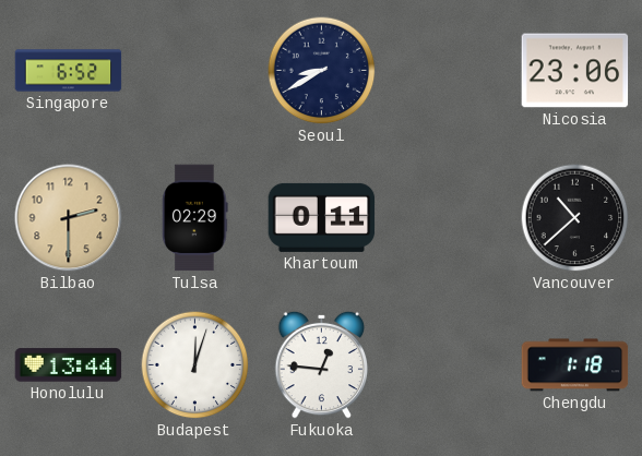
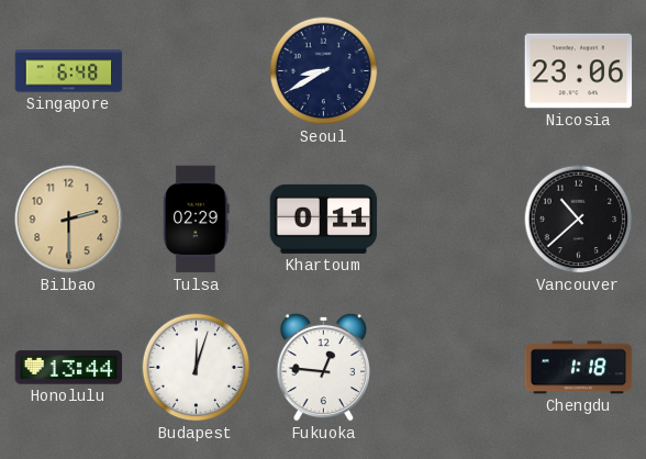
Singapore: 6:52 -> 6:48 (69, 71)
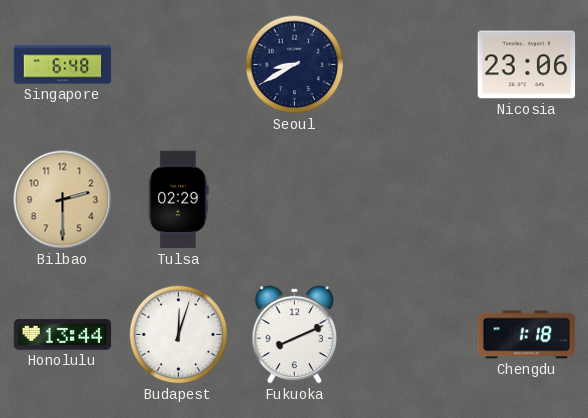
Khartoum: 0:11 -> none (324, 219)
Vancouver: 10:38 -> none (579, 220)
Fukuoka: 12:46 -> 8:11 (295, 334)
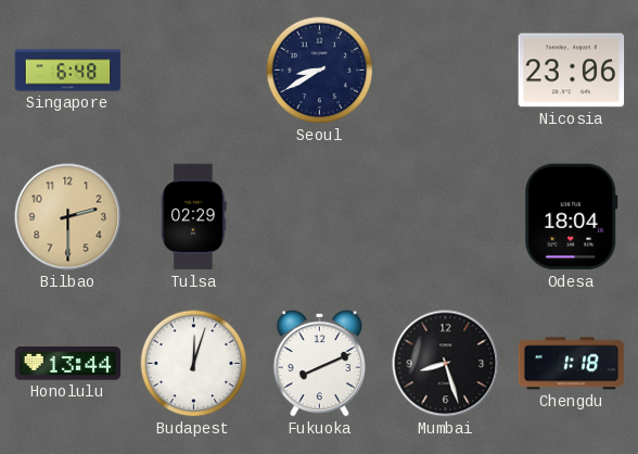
Odesa: none -> 18:04 (572, 217)
Mumbai: none -> 8:27 (446, 364)
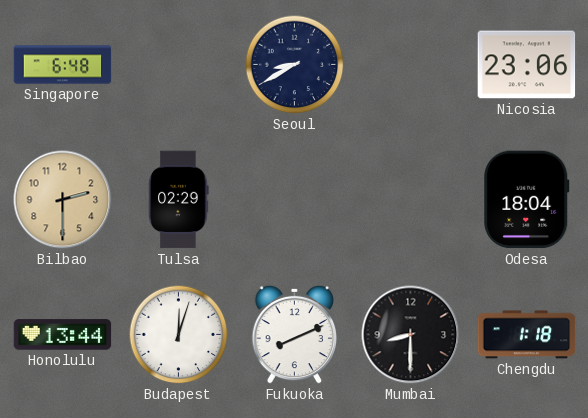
Mumbai: 8:27 -> 8:30 (411, 335)
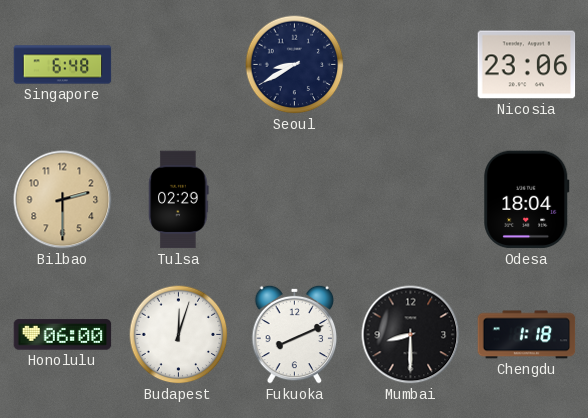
Honolulu: 13:44 -> 06:00 (63, 335)
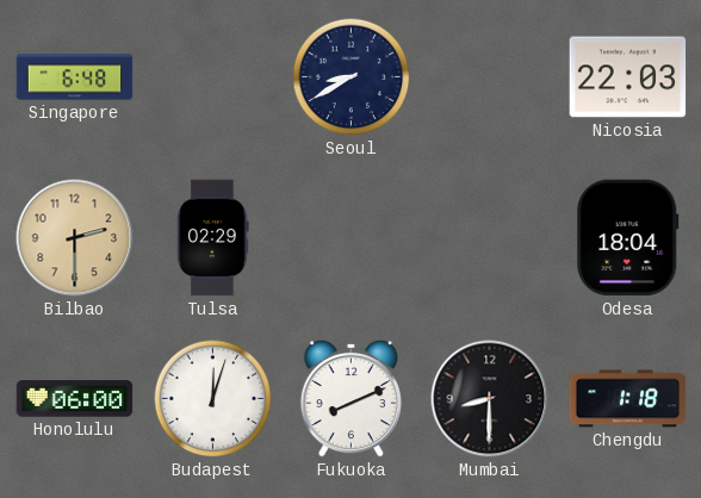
Nicosia: 23:06 -> 22:03 (628, 77)
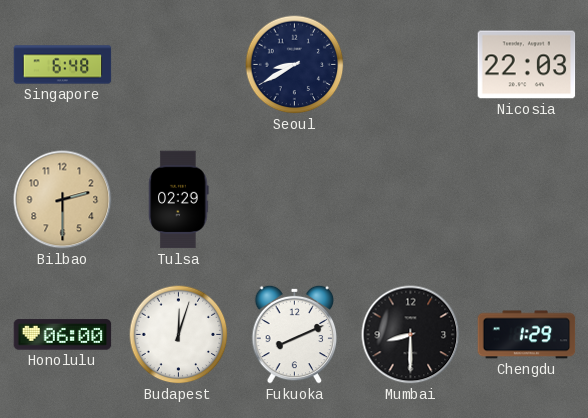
Odesa: 18:04 -> none (628, 238)
Chengdu: 1:18 -> 1:29 (527, 335)
